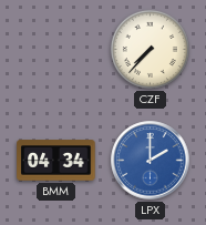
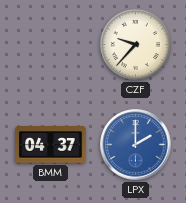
CZF: 7:37 -> 9:37 (135, 44)
BMM: 04:34 -> 04:37 (51, 145)
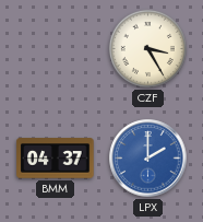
CZF: 9:37 -> 3:25 (147, 48)
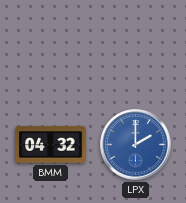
CZF: 3:25 -> none (147, 48)
BMM: 04:37 -> 04:32 (51, 145)
